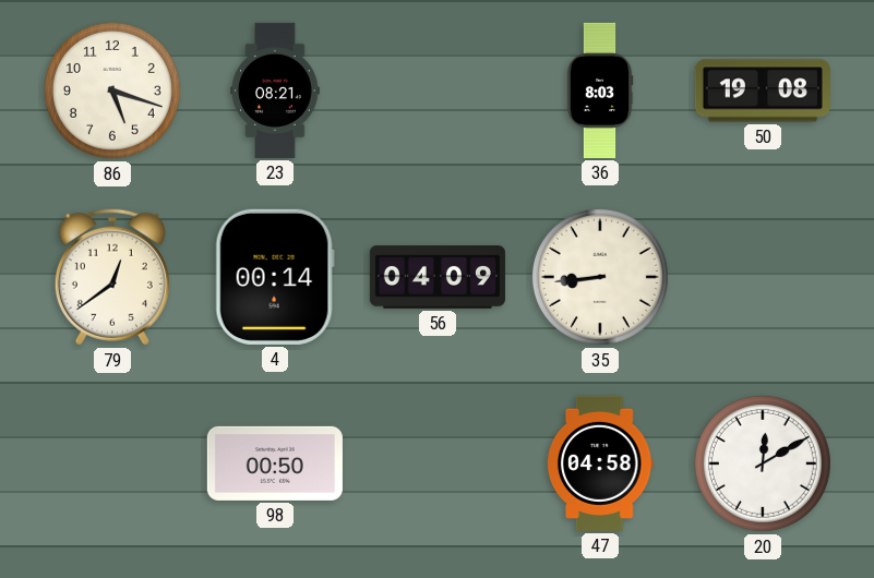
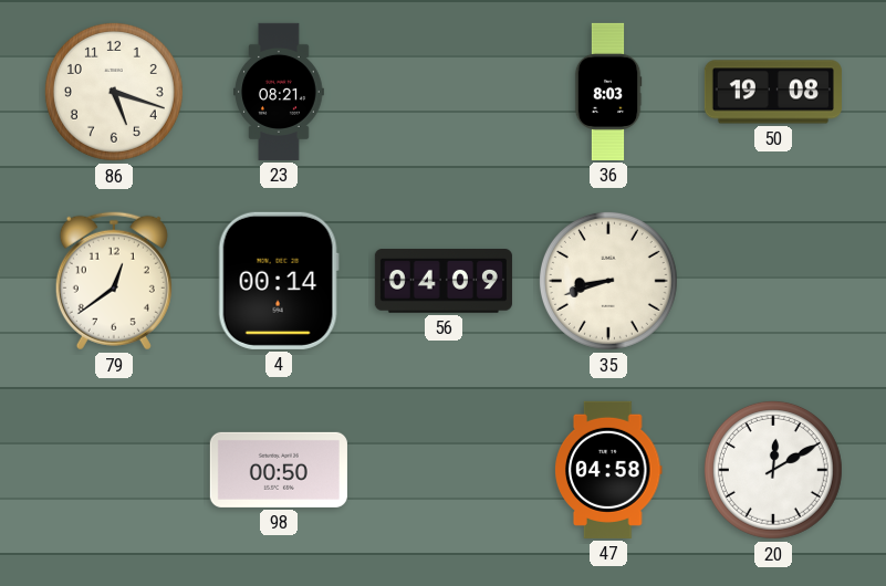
35: 8:44 -> 8:42 (608, 281)
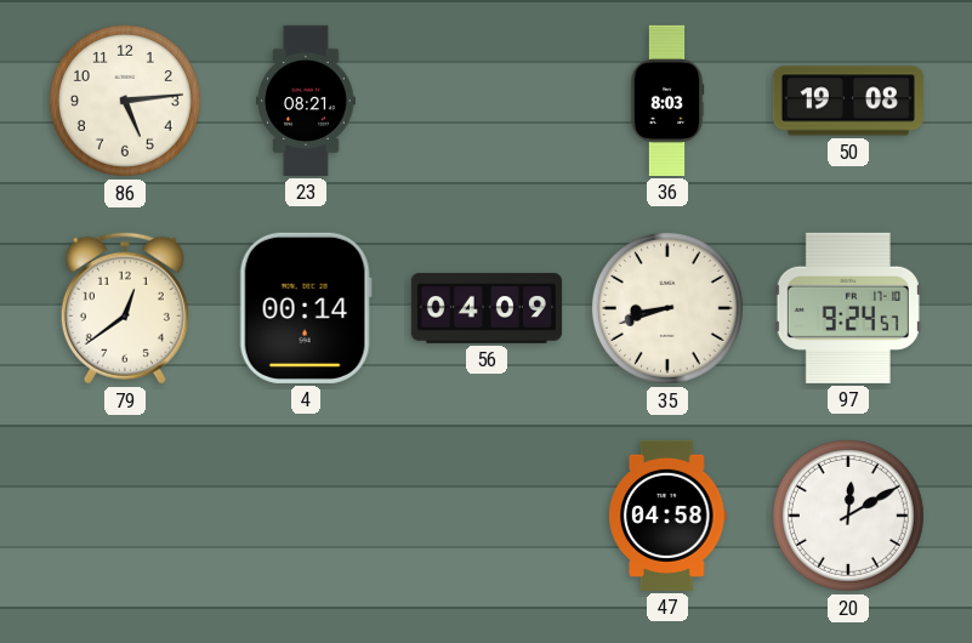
86: 5:18 -> 5:14 (125, 101)
97: none -> 9:24 (848, 308)
98: 00:50 -> none (279, 470)
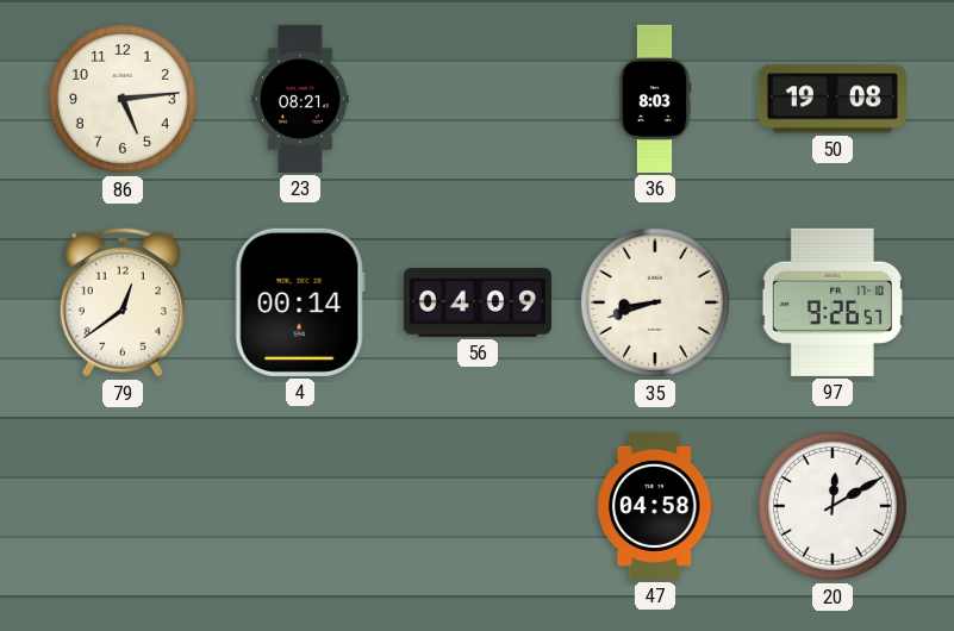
97: 9:24 -> 9:26 (833, 302)
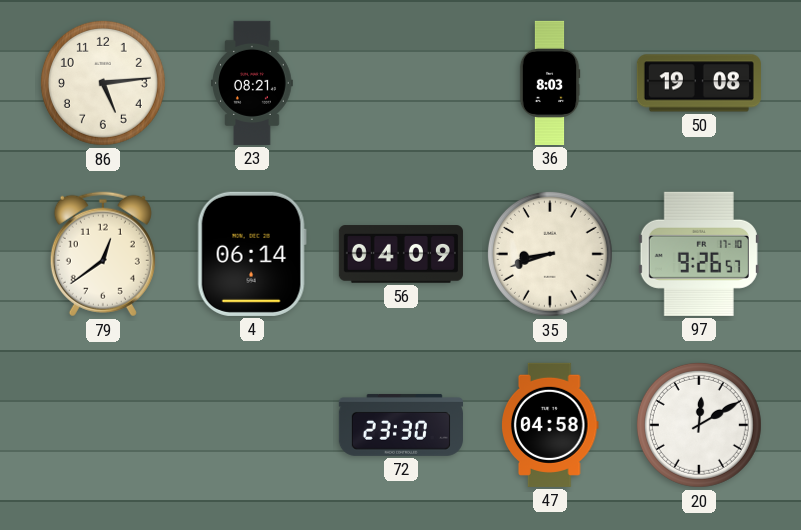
4: 00:14 -> 06:14 (252, 254)
72: none -> 23:30 (401, 425)
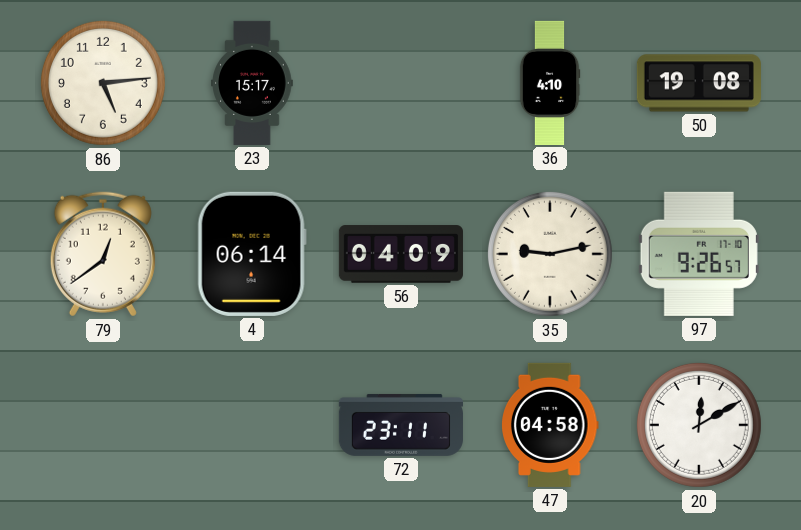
23: 08:21 -> 15:17 (252, 83)
36: 8:03 -> 4:10 (550, 83)
35: 8:42 -> 9:13 (550, 254)
72: 23:30 -> 23:11 (401, 425)
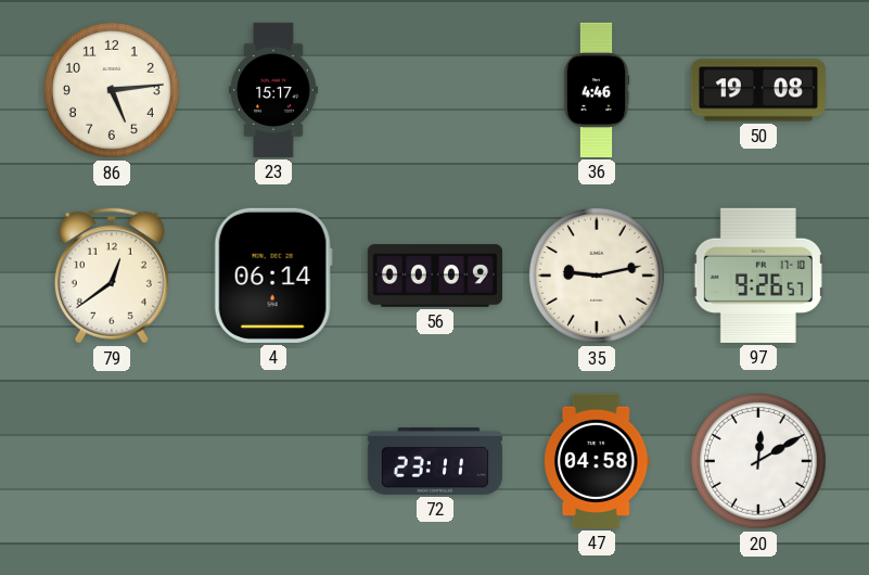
36: 4:10 -> 4:46 (597, 90)
56: 04:09 -> 00:09 (435, 276)
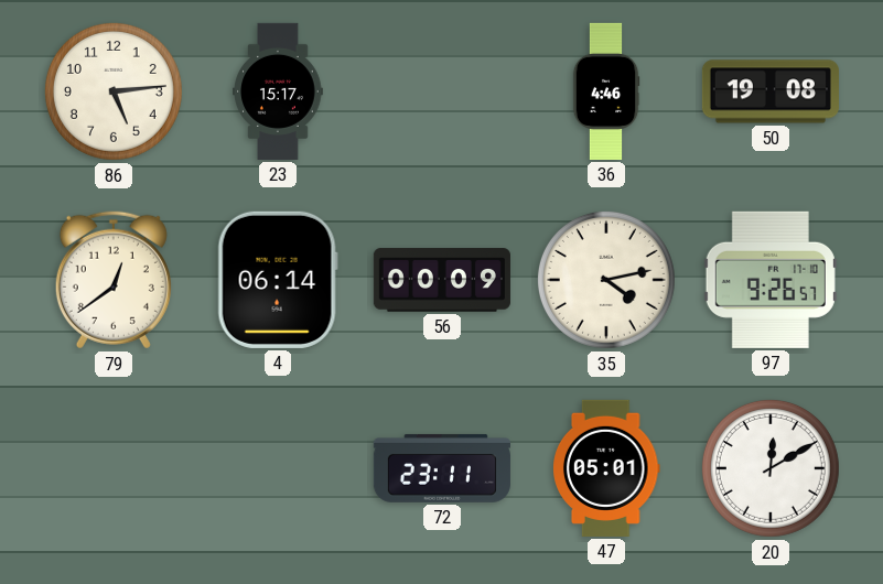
35: 9:13 -> 4:13 (606, 280)
47: 04:58 -> 05:01 (607, 468)
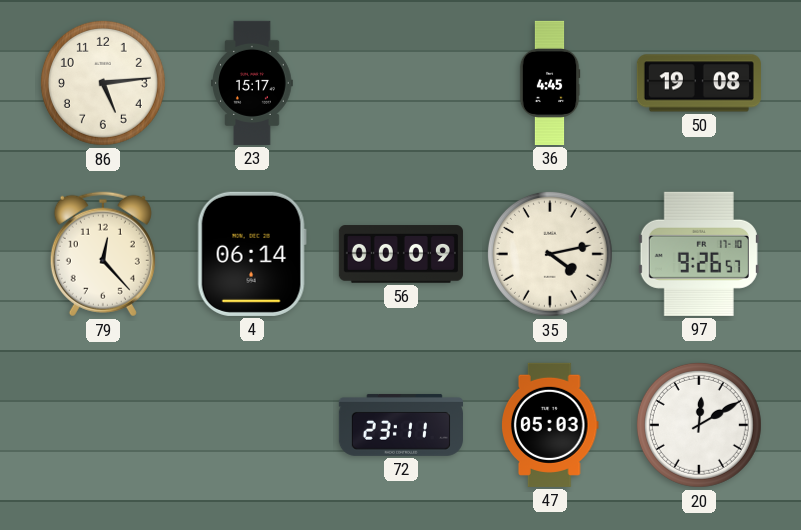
36: 4:46 -> 4:45 (550, 83)
79: 12:39 -> 12:23 (103, 254)
47: 05:01 -> 05:03 (551, 425)
